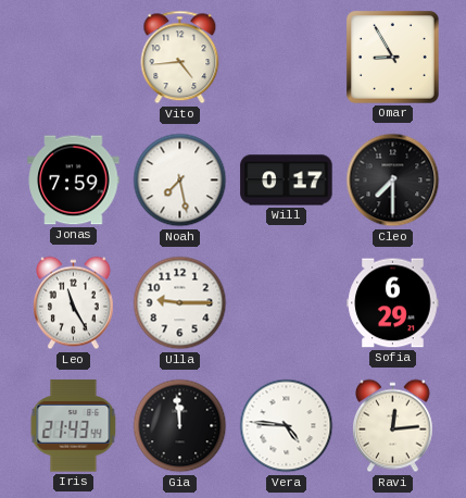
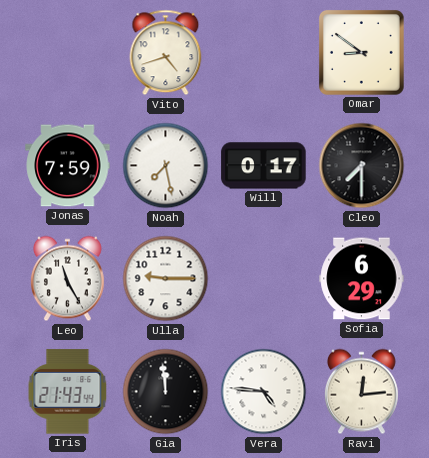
Vito: 4:44 -> 4:42 (166, 53)
Omar: 8:55 -> 8:51 (361, 52)
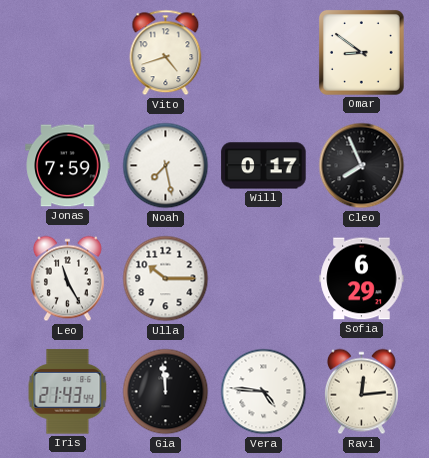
Cleo: 7:30 -> 7:56 (362, 166)
Ulla: 9:15 -> 10:15 (166, 279)
